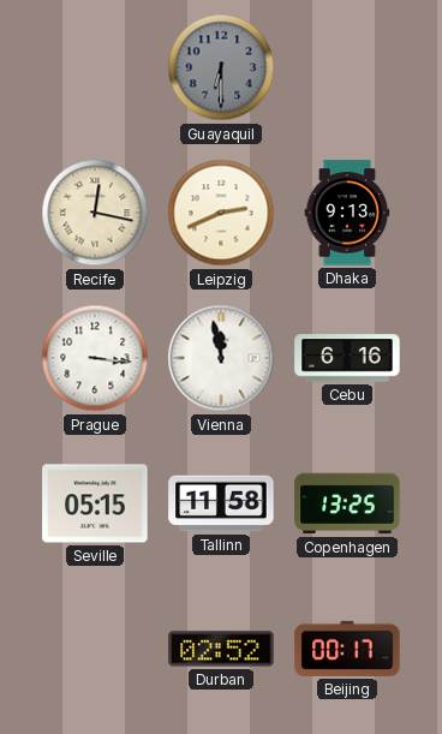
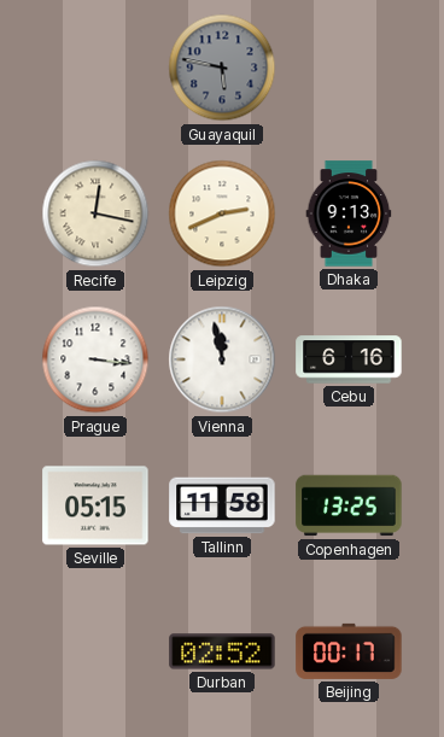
Guayaquil: 6:30 -> 5:47 (222, 68)
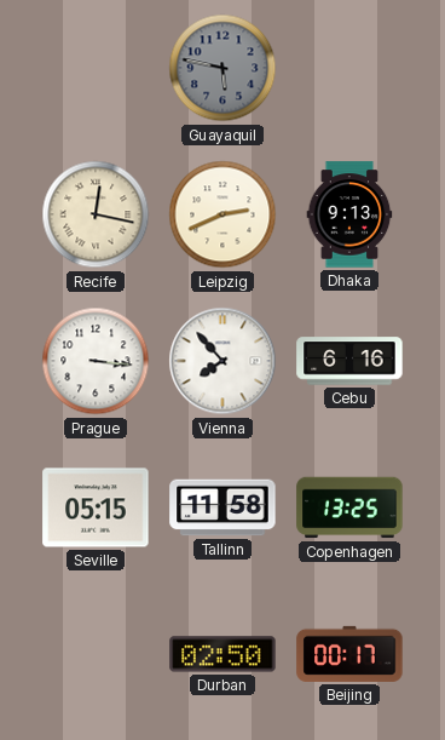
Vienna: 11:58 -> 7:53 (223, 361)
Durban: 02:52 -> 02:50 (223, 654)
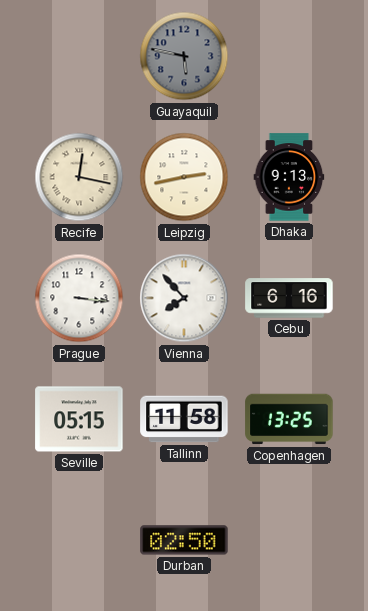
Leipzig: 2:41 -> 2:43 (184, 177)
Beijing: 00:17 -> none (349, 654)
